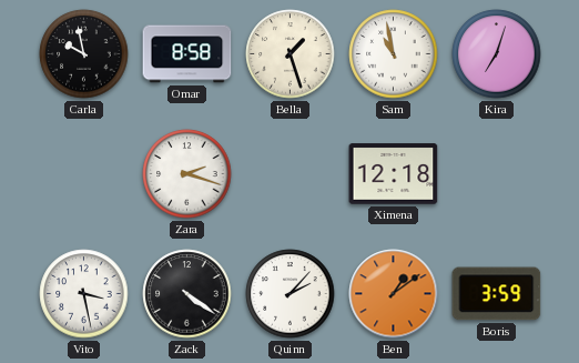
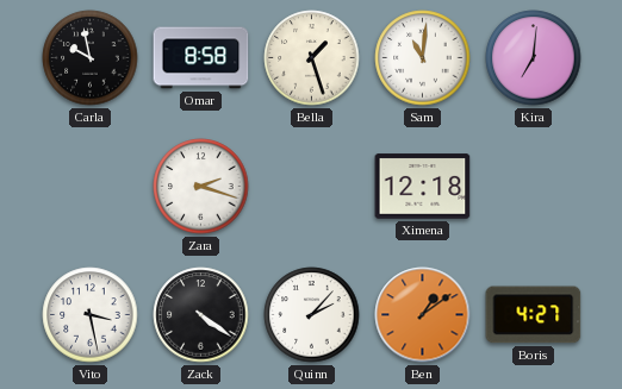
Sam: 10:58 -> 11:01 (423, 58)
Kira: 7:03 -> 7:01 (534, 58)
Boris: 3:59 -> 4:27 (534, 315)
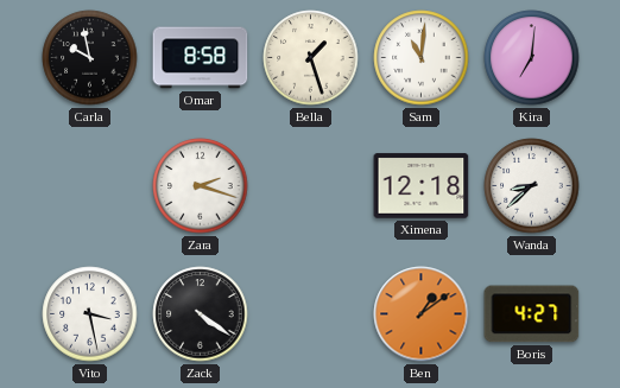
Wanda: none -> 8:38 (532, 186)
Quinn: 2:07 -> none (312, 315)
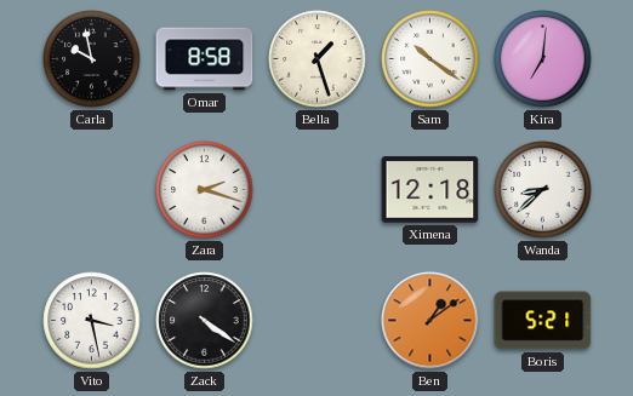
Sam: 11:01 -> 10:21 (430, 59)
Boris: 4:27 -> 5:21 (543, 321)
